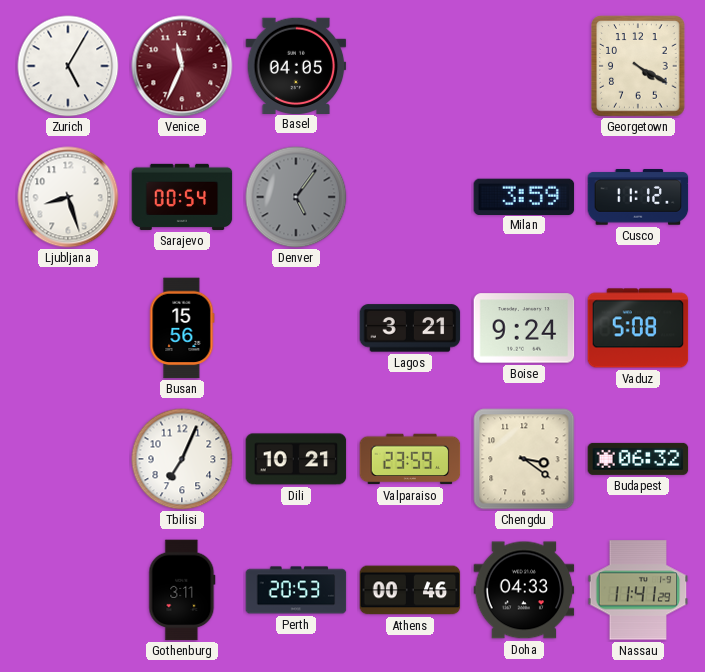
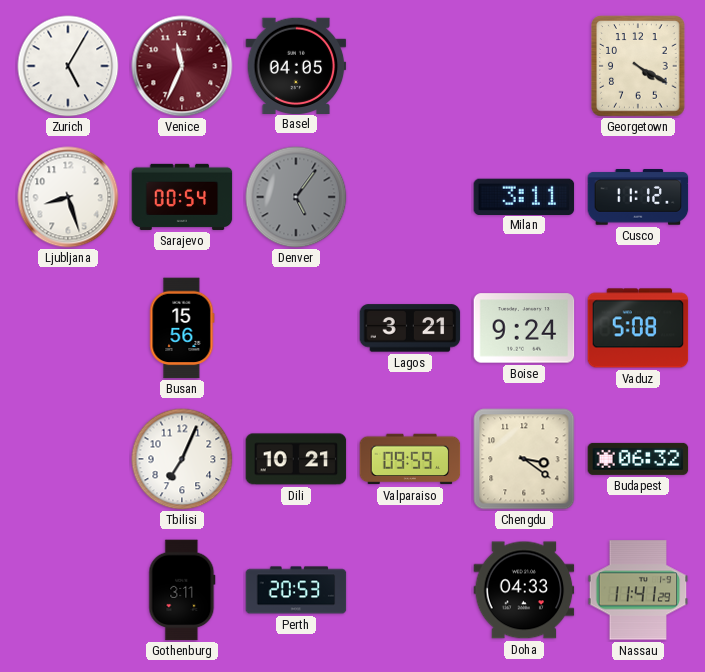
Milan: 3:59 -> 3:11 (524, 196)
Valparaiso: 23:59 -> 09:59 (410, 459)
Athens: 00:46 -> none (410, 590)
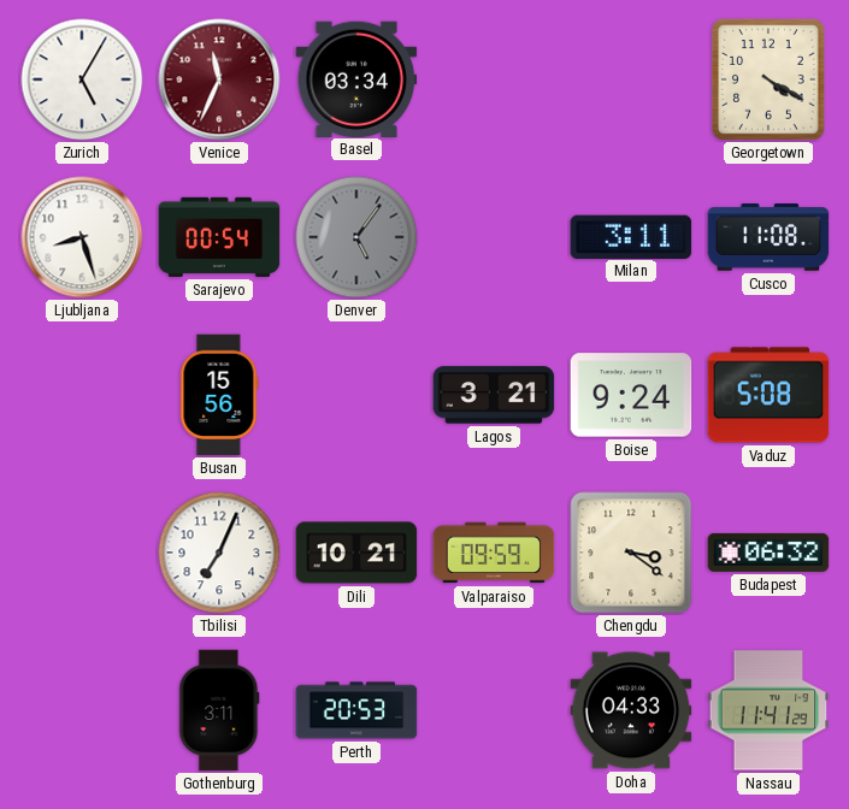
Basel: 04:05 -> 03:34 (356, 78)
Cusco: 11:12 -> 11:08 (768, 238)
